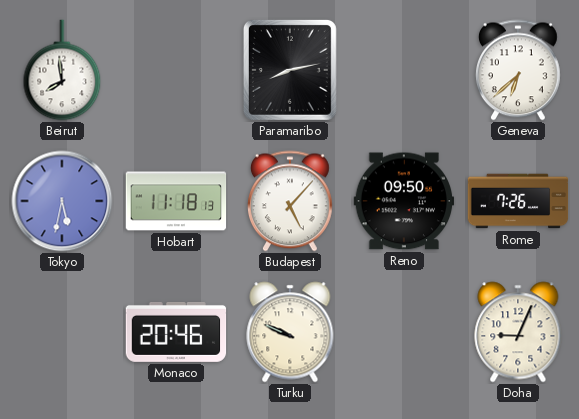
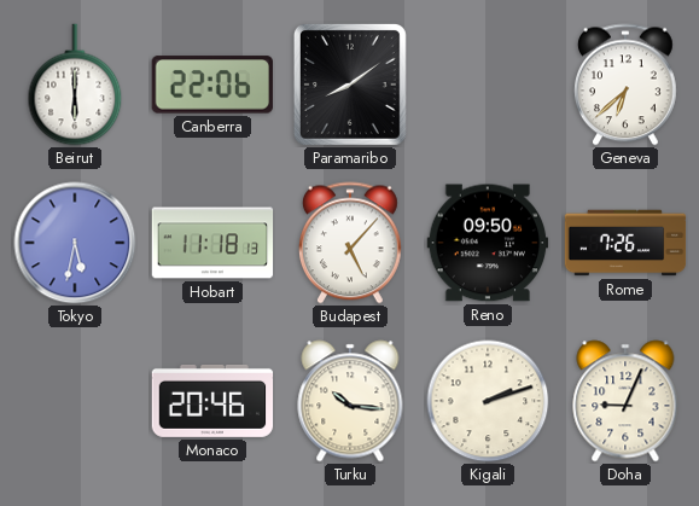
Beirut: 7:59 -> 6:00 (75, 85)
Canberra: none -> 22:06 (212, 85)
Paramaribo: 8:13 -> 8:09 (350, 85)
Turku: 9:49 -> 10:16 (350, 401)
Kigali: none -> 2:12 (488, 401)
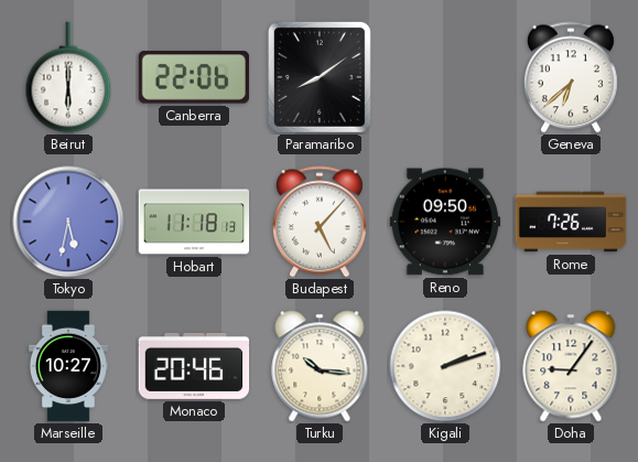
Marseille: none -> 10:27 (68, 366)
Doha: 9:04 -> 9:06 (571, 366)
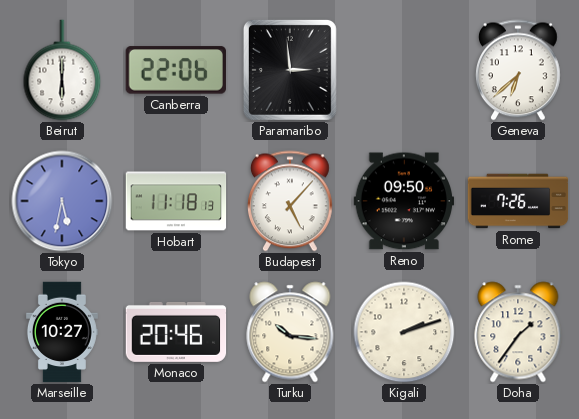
Paramaribo: 8:09 -> 2:59 (290, 70)
Doha: 9:06 -> 1:36 (518, 332)
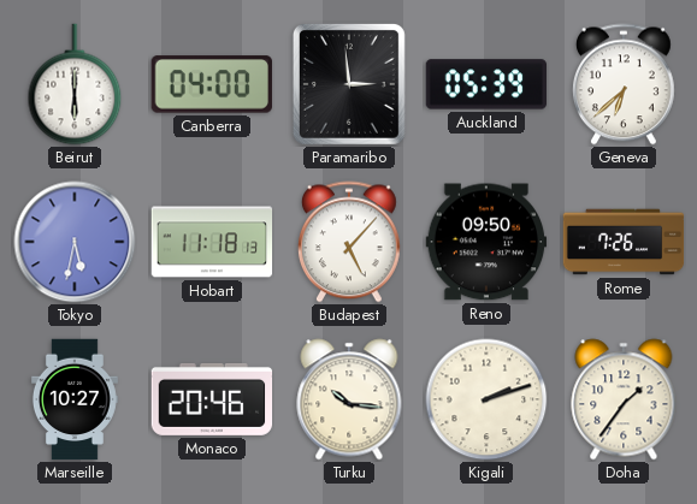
Canberra: 22:06 -> 04:00 (212, 84)
Auckland: none -> 05:39 (486, 84)
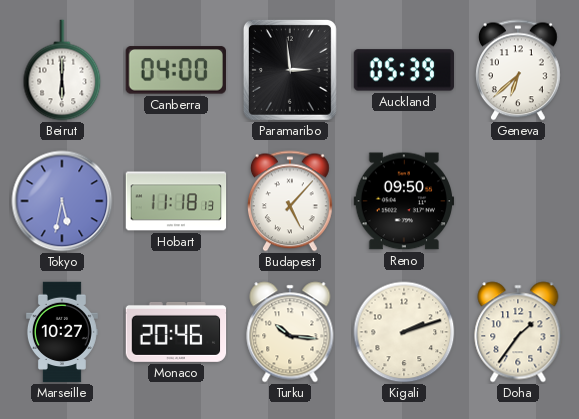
Rome: 7:26 -> none (624, 242)
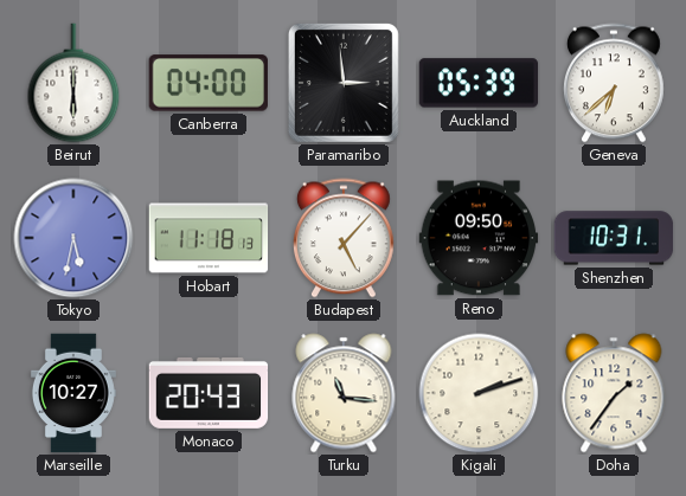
Shenzhen: none -> 10:31 (614, 238)
Monaco: 20:46 -> 20:43 (209, 393)
Turku: 10:16 -> 11:16 (344, 393)
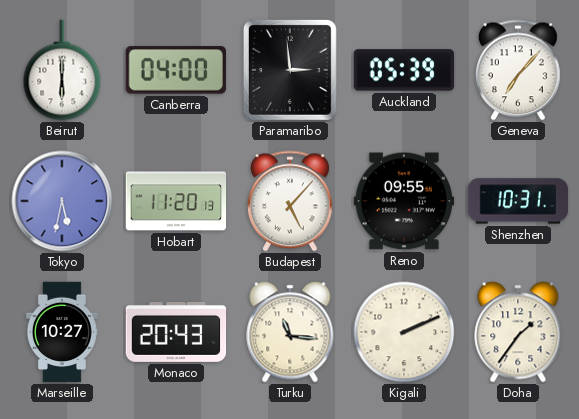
Geneva: 6:38 -> 7:07 (518, 70)
Hobart: 11:18 -> 11:20 (176, 201)
Reno: 09:50 -> 09:55 (404, 201)
Kigali: 2:12 -> 2:11 (404, 332)
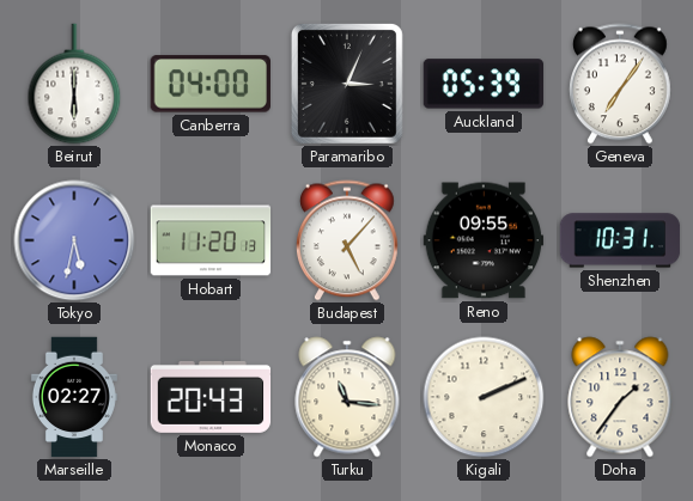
Paramaribo: 2:59 -> 3:04 (347, 84)
Geneva: 7:07 -> 7:06 (620, 84)
Marseille: 10:27 -> 02:27 (74, 397)
